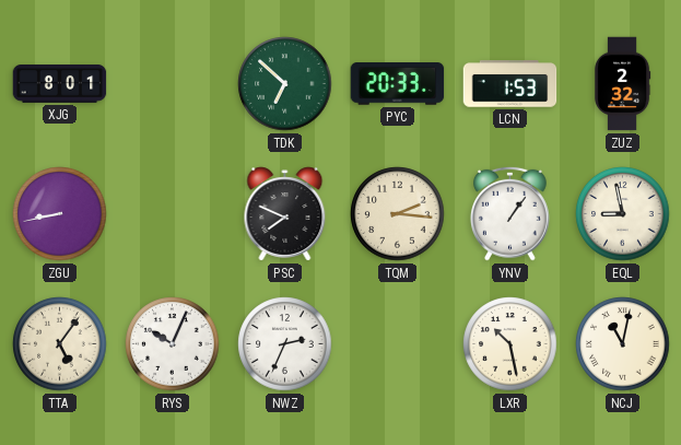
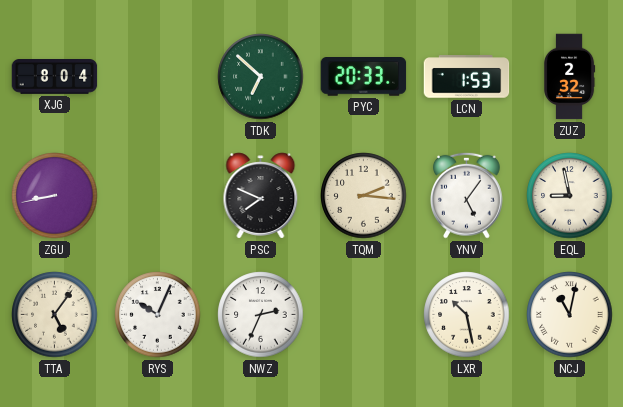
XJG: 8:01 -> 8:04 (55, 77)
YNV: 1:06 -> 5:06 (467, 195)
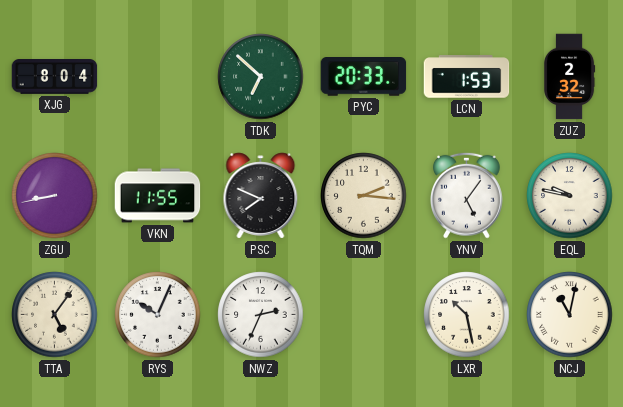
VKN: none -> 11:55 (158, 196)
EQL: 8:58 -> 9:47 (570, 196)
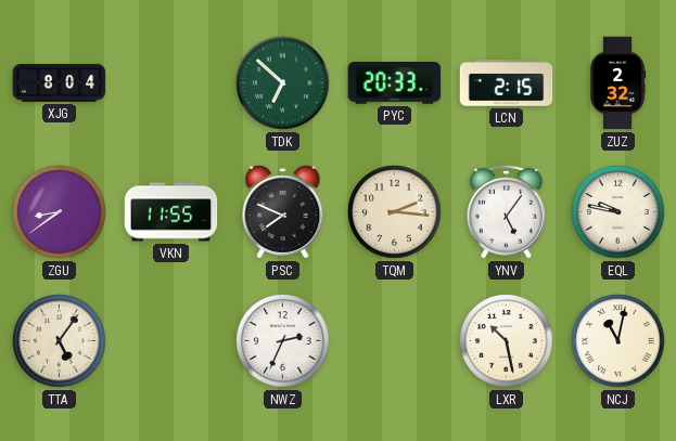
LCN: 1:53 -> 2:15 (507, 83)
ZGU: 8:43 -> 8:39 (60, 212)
RYS: 10:04 -> none (158, 315)
